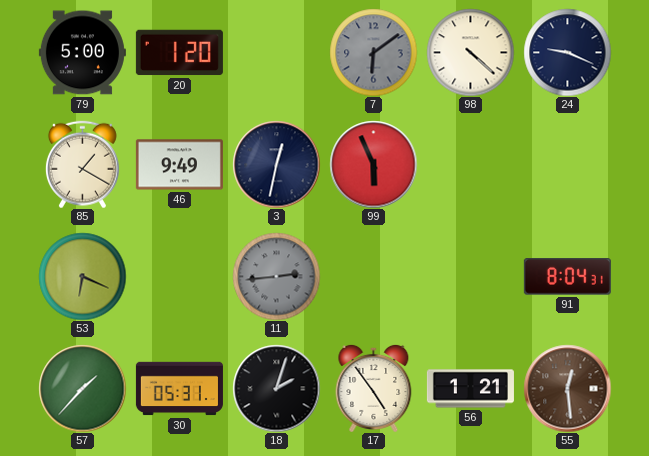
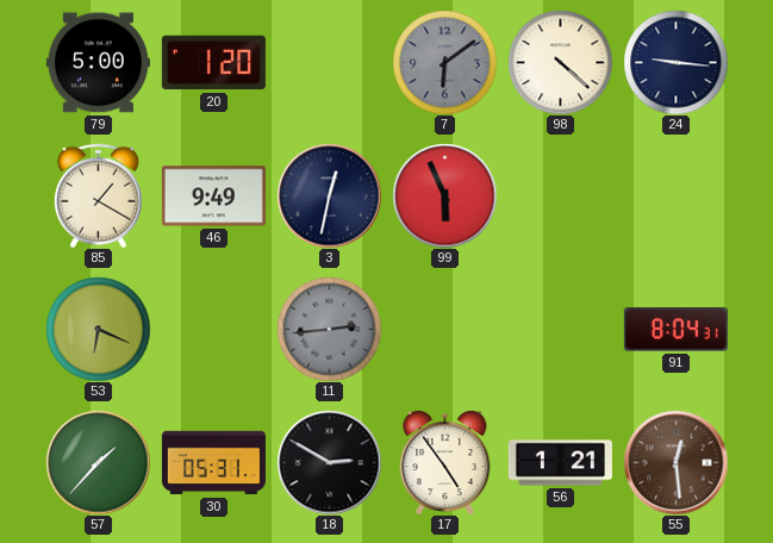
24: 9:19 -> 9:16 (675, 62)
18: 2:03 -> 2:50 (329, 462)
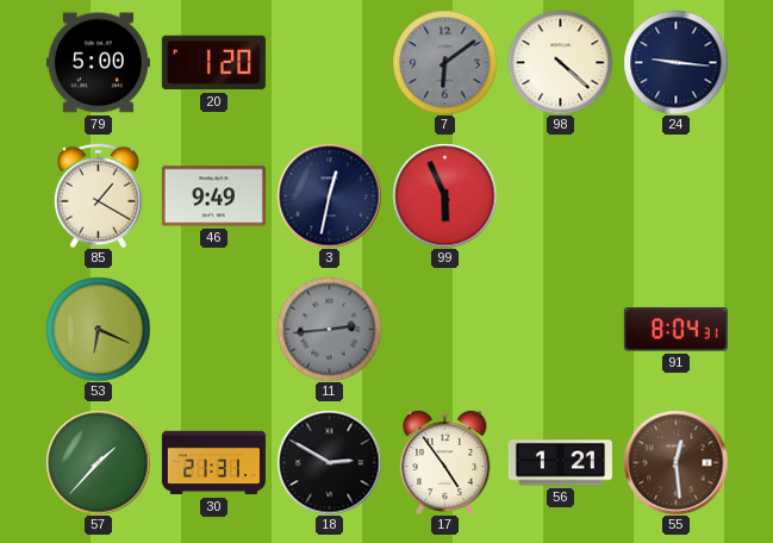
30: 05:31 -> 21:31 (213, 463)
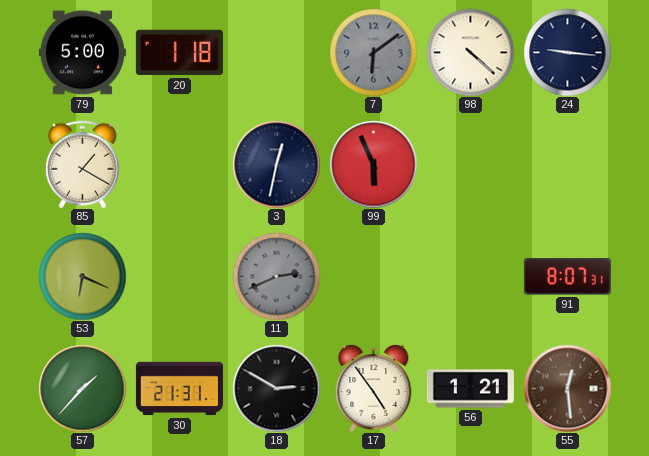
20: 1:20 -> 1:18 (179, 53)
46: 9:49 -> none (213, 196)
11: 2:44 -> 2:41 (276, 276)
91: 8:04 -> 8:07 (567, 277)
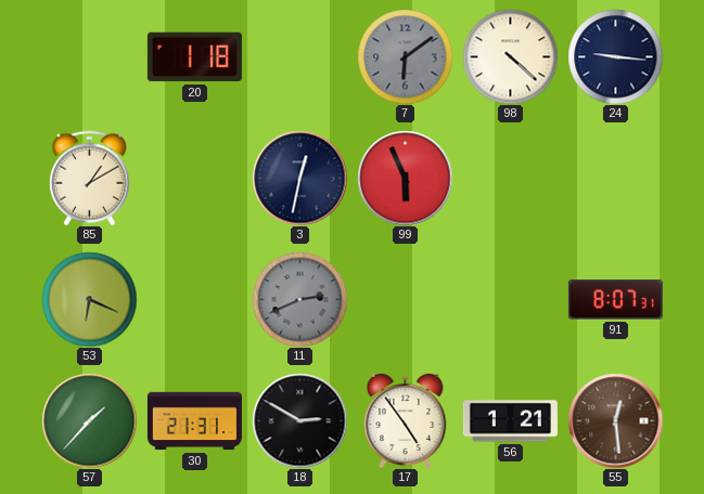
79: 5:00 -> none (82, 53)
85: 1:20 -> 1:10 (89, 178)
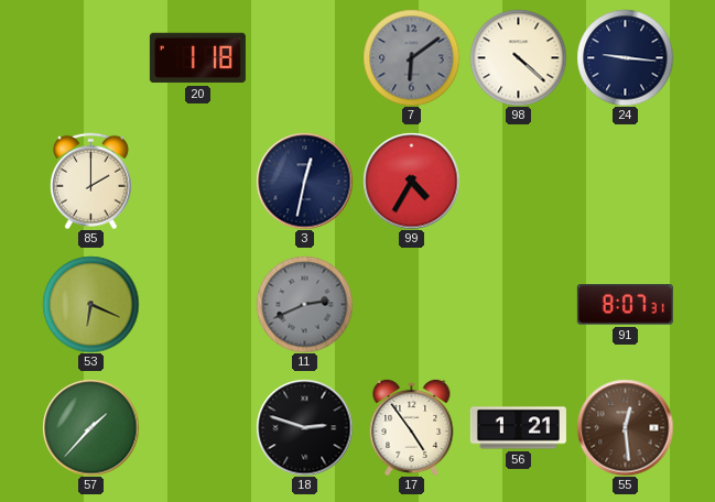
85: 1:10 -> 2:00 (90, 181)
99: 5:56 -> 4:35 (411, 181)
30: 21:31 -> none (194, 421)
18: 2:50 -> 2:48 (304, 427)
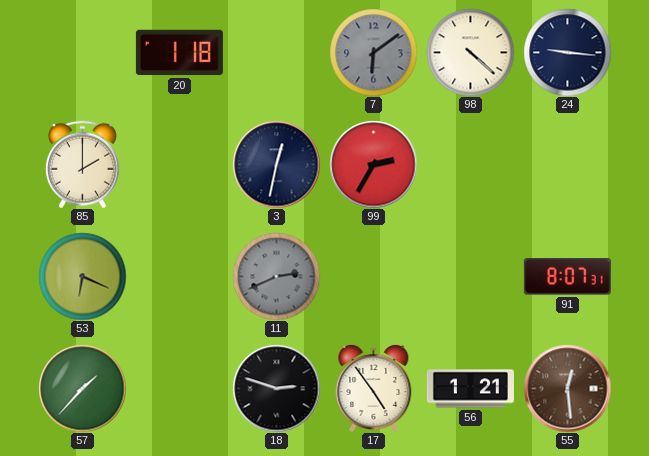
99: 4:35 -> 2:35 (373, 164)
